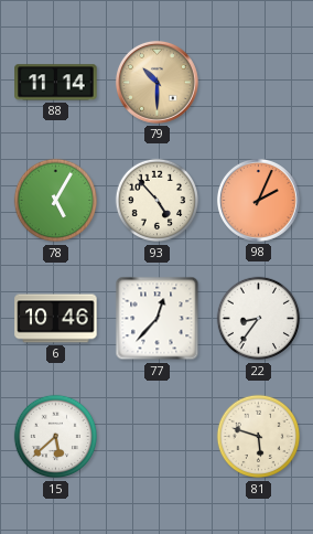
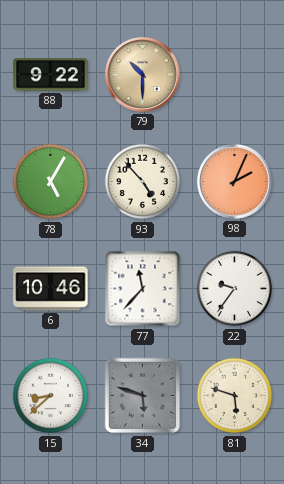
88: 11:14 -> 9:22 (51, 75)
77: 12:37 -> 11:37 (143, 289)
22: 8:36 -> 9:36 (235, 289)
15: 5:38 -> 8:38 (51, 396)
34: none -> 5:48 (143, 396)
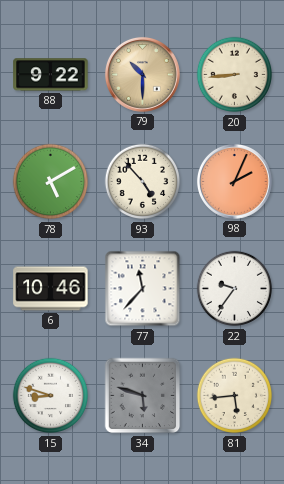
20: none -> 8:44 (235, 75)
78: 5:05 -> 5:10 (51, 182)
15: 8:38 -> 8:48 (51, 396)
81: 5:48 -> 5:44 (235, 396)
